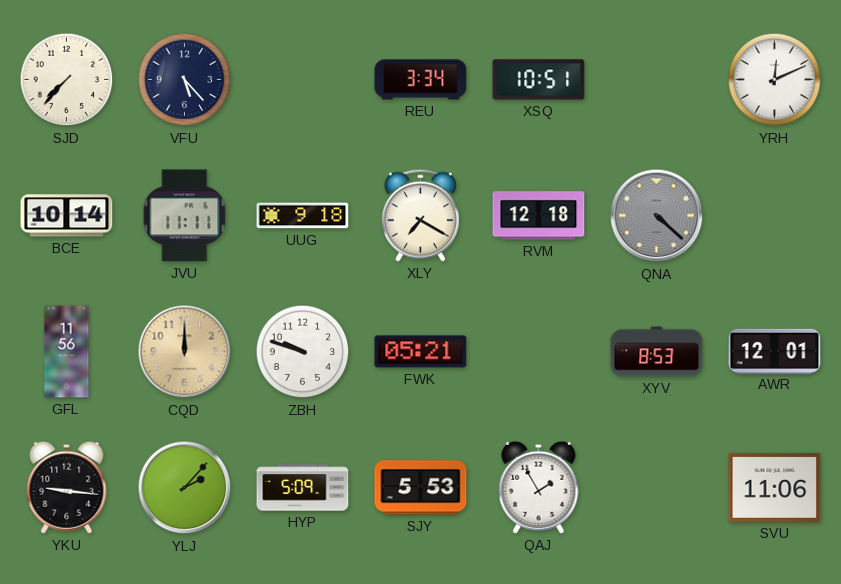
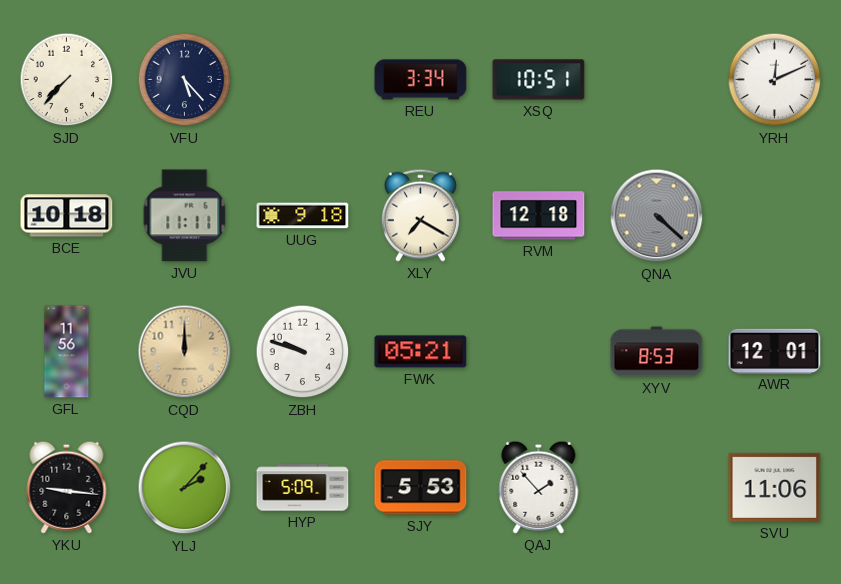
BCE: 10:14 -> 10:18 (67, 216)
QAJ: 1:55 -> 1:53 (539, 487)
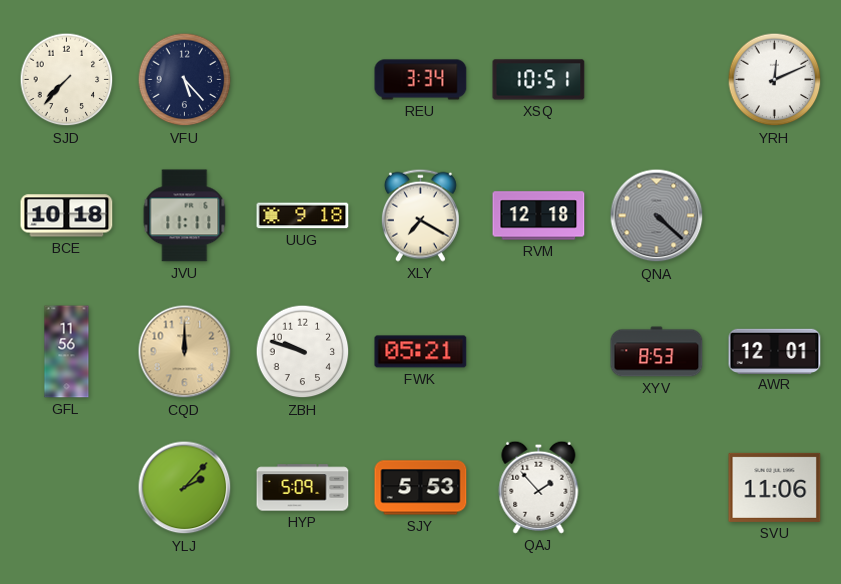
YKU: 9:16 -> none (67, 487)
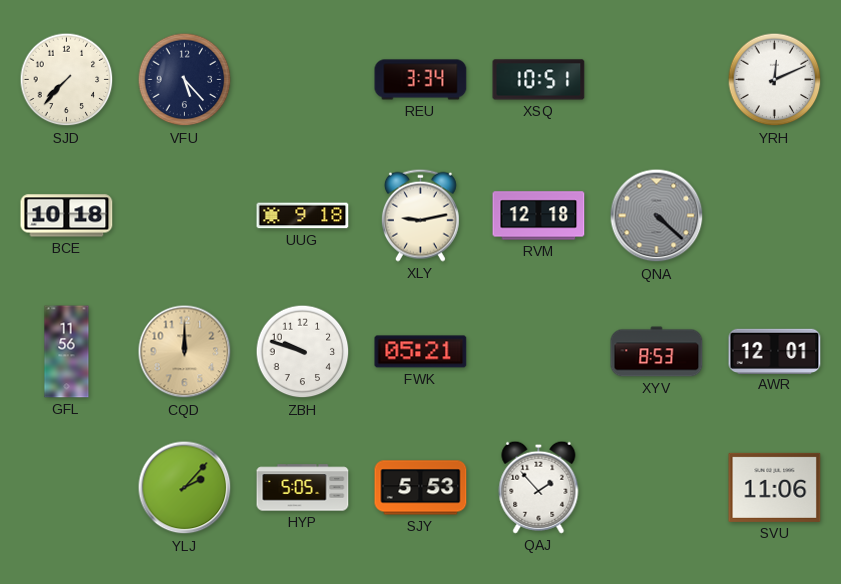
JVU: 11:11 -> none (185, 216)
XLY: 7:20 -> 9:13 (420, 215)
HYP: 5:09 -> 5:05 (303, 488)
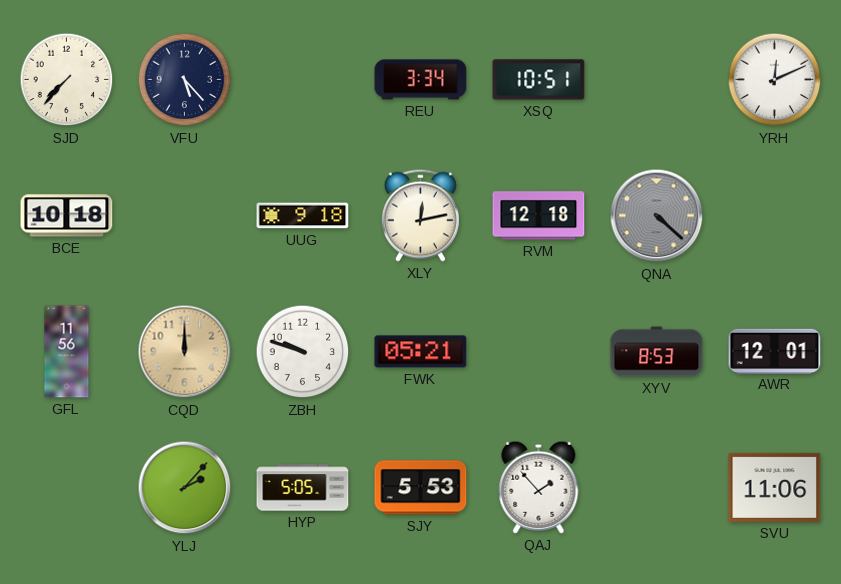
XLY: 9:13 -> 12:13 (420, 215)
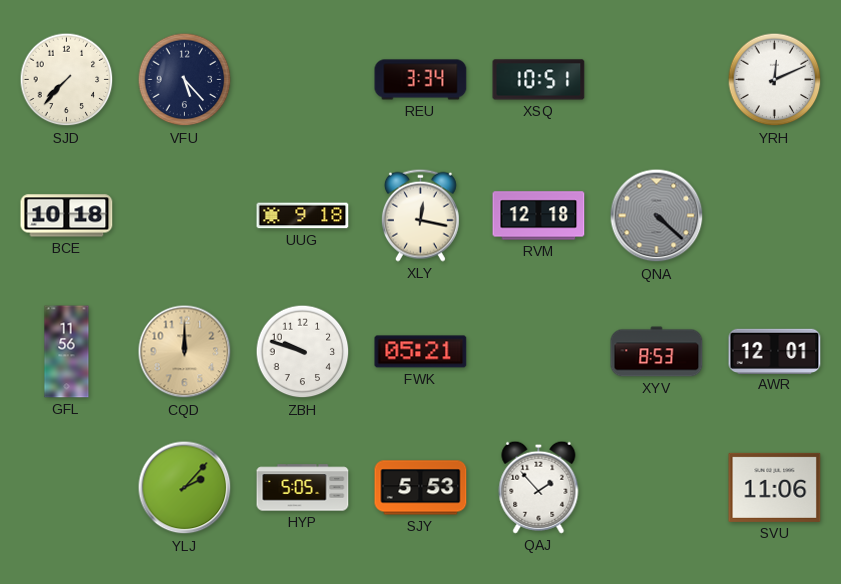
XLY: 12:13 -> 12:17 (420, 215)
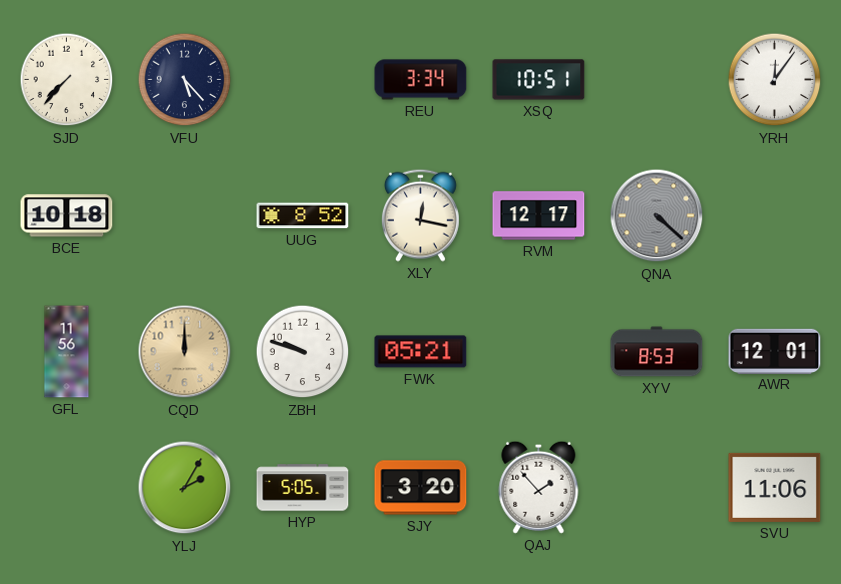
YRH: 12:11 -> 12:06 (775, 80)
UUG: 9:18 -> 8:52 (303, 216)
RVM: 12:18 -> 12:17 (539, 216)
YLJ: 2:07 -> 2:05 (185, 488)
SJY: 5:53 -> 3:20 (421, 488)
